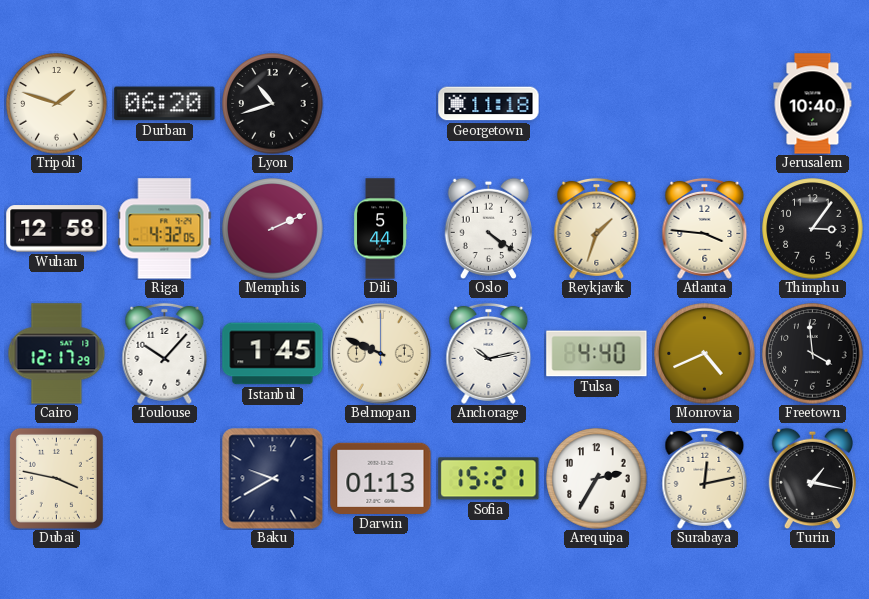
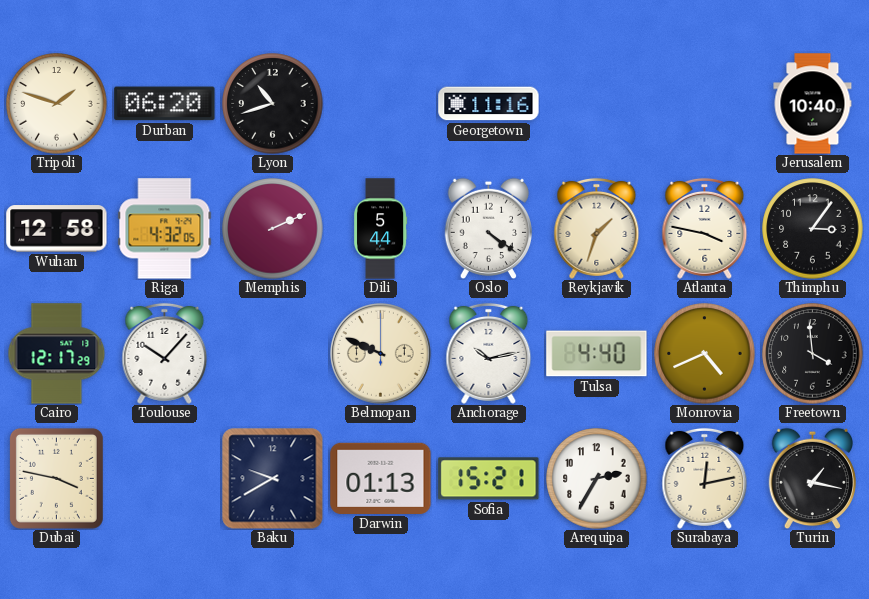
Georgetown: 11:18 -> 11:16 (489, 104)
Atlanta: 3:46 -> 3:47 (705, 228)
Istanbul: 1:45 -> none (273, 354)
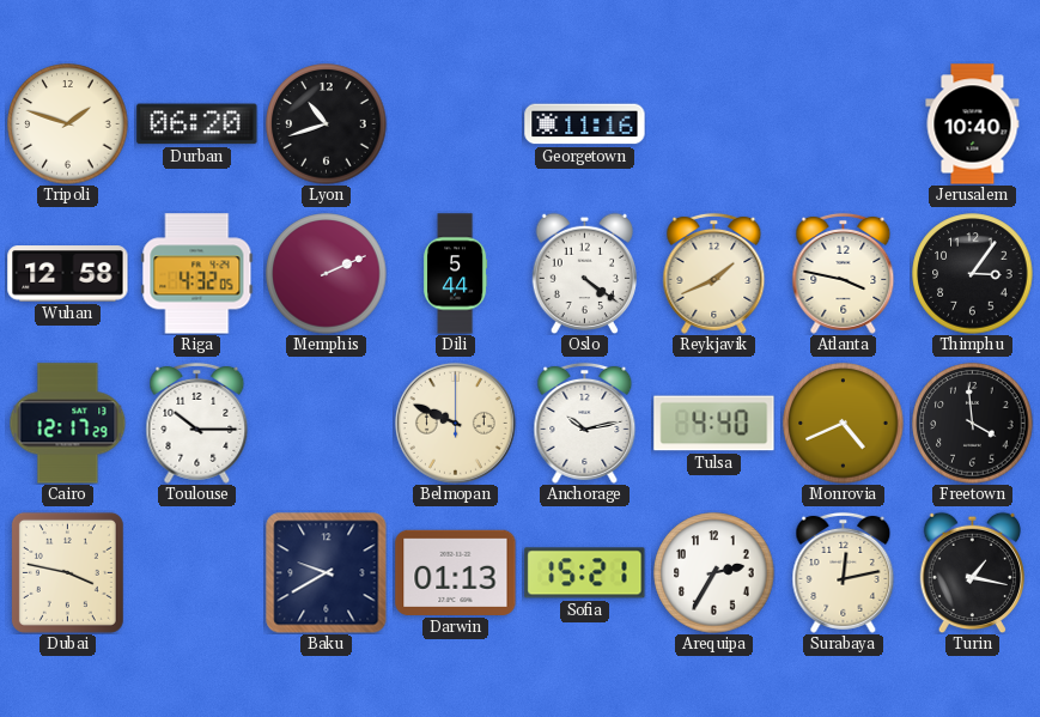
Reykjavik: 1:33 -> 1:41 (714, 273)
Toulouse: 10:07 -> 10:15 (197, 423)
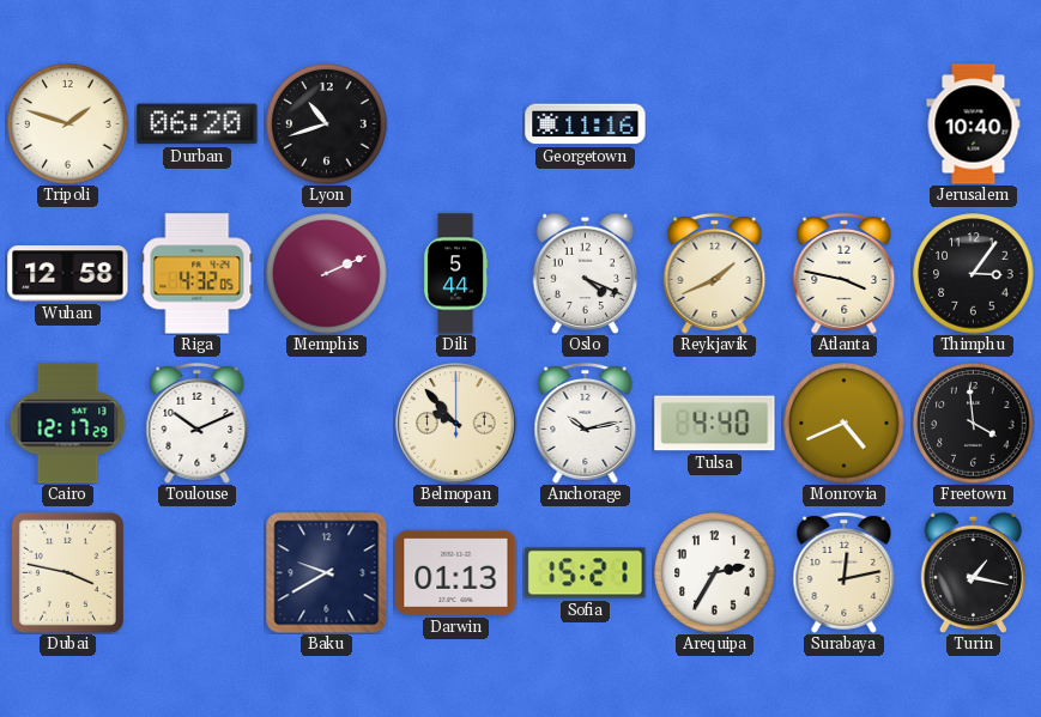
Oslo: 4:21 -> 4:19 (585, 273)
Toulouse: 10:15 -> 10:11 (198, 423)
Belmopan: 9:49 -> 9:53 (455, 423)
